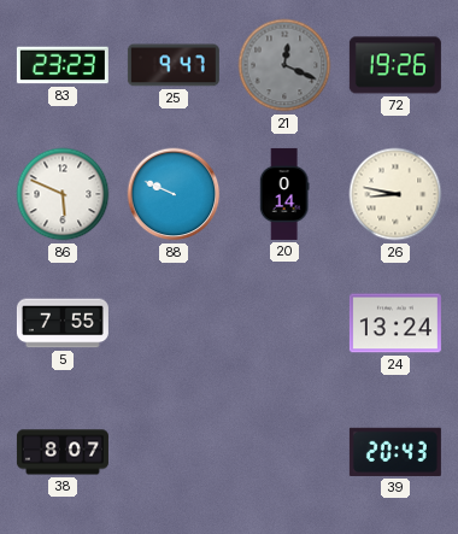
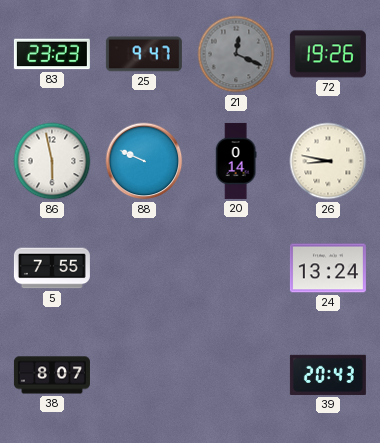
86: 5:49 -> 5:58 (52, 161)
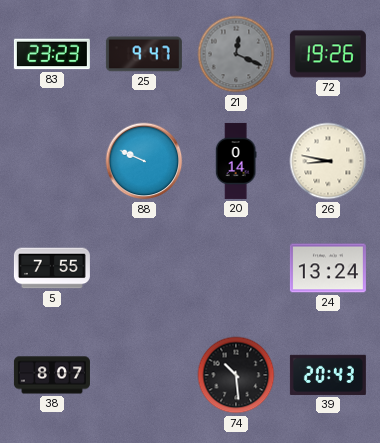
86: 5:58 -> none (52, 161)
74: none -> 10:29 (236, 375)
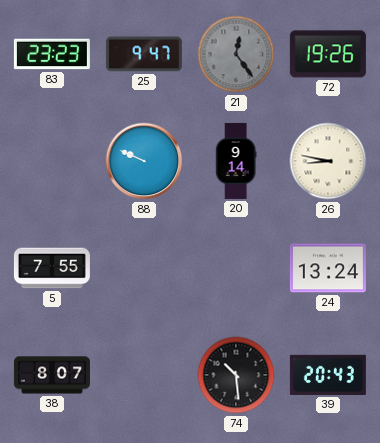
21: 12:19 -> 12:24 (236, 54)
20: 0:14 -> 9:14 (236, 161)
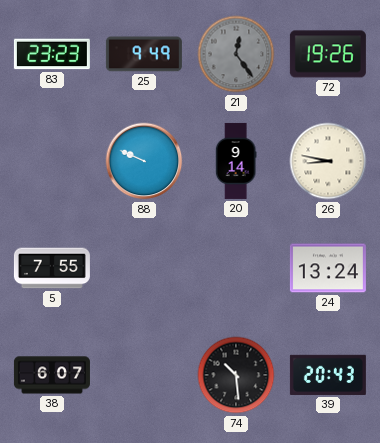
25: 9:47 -> 9:49 (144, 54)
38: 8:07 -> 6:07 (52, 375)
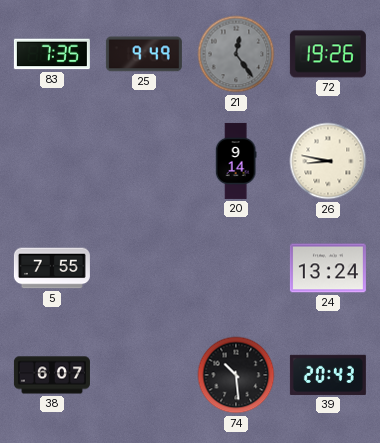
83: 23:23 -> 7:35 (52, 54)
88: 9:49 -> none (144, 161)
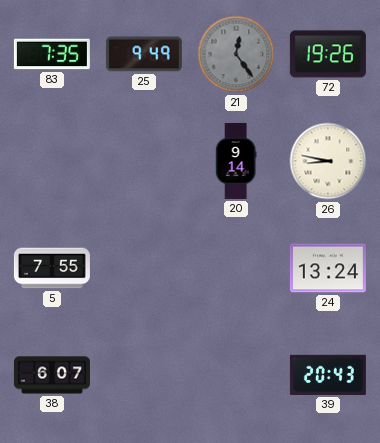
74: 10:29 -> none (236, 375)
